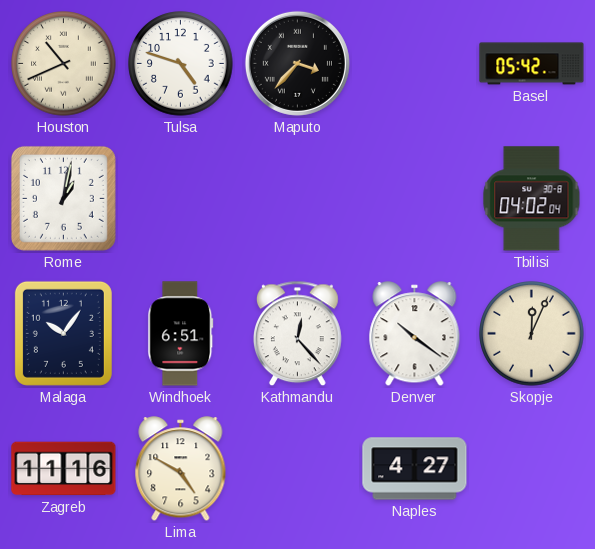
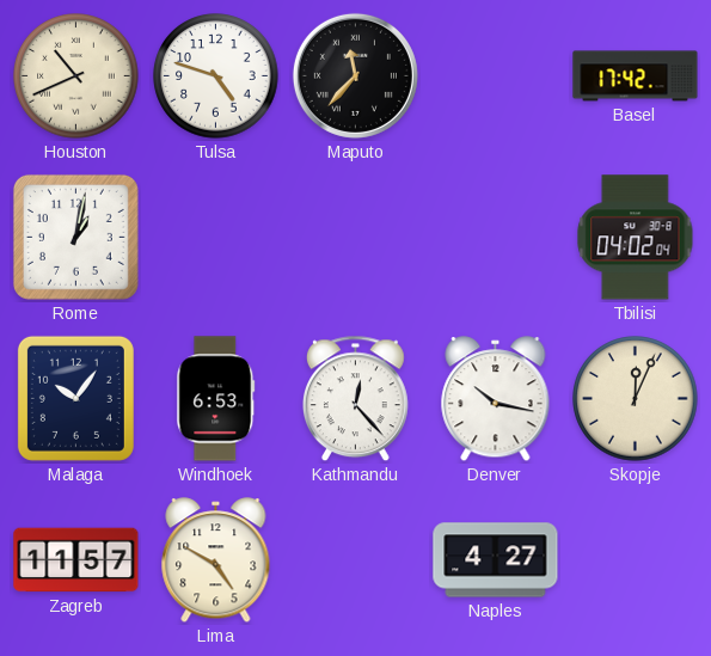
Maputo: 3:37 -> 11:37 (355, 75)
Basel: 05:42 -> 17:42 (636, 76)
Windhoek: 6:51 -> 6:53 (216, 399)
Denver: 10:21 -> 10:17 (496, 399)
Zagreb: 11:16 -> 11:57 (76, 560)
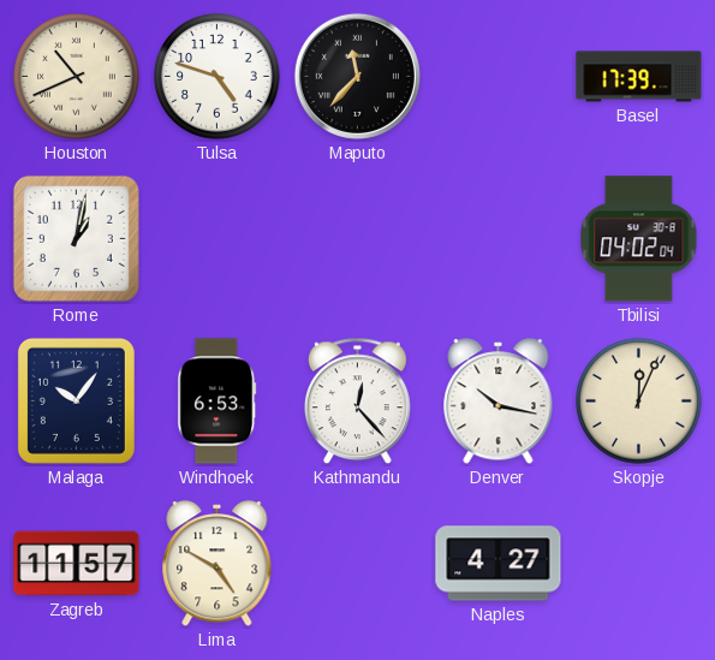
Basel: 17:42 -> 17:39 (639, 77)
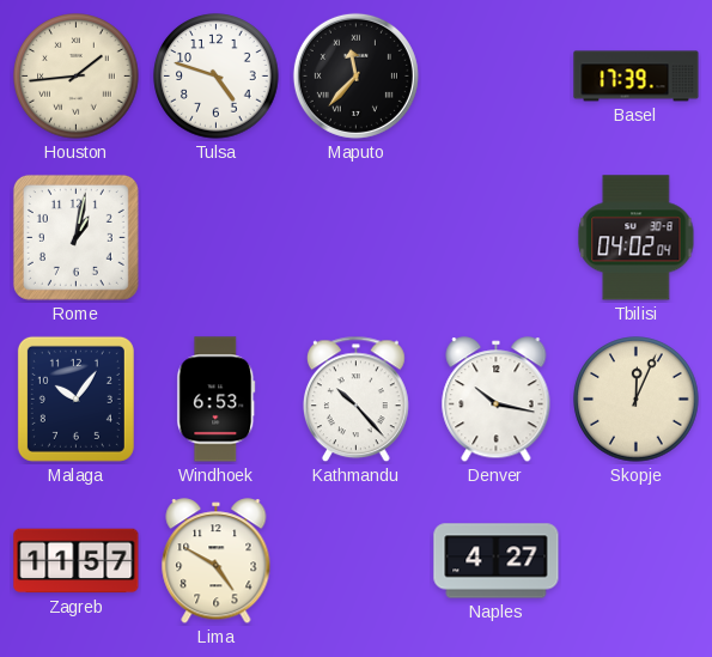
Houston: 10:41 -> 1:44 (77, 77)
Kathmandu: 12:23 -> 10:23 (355, 400)
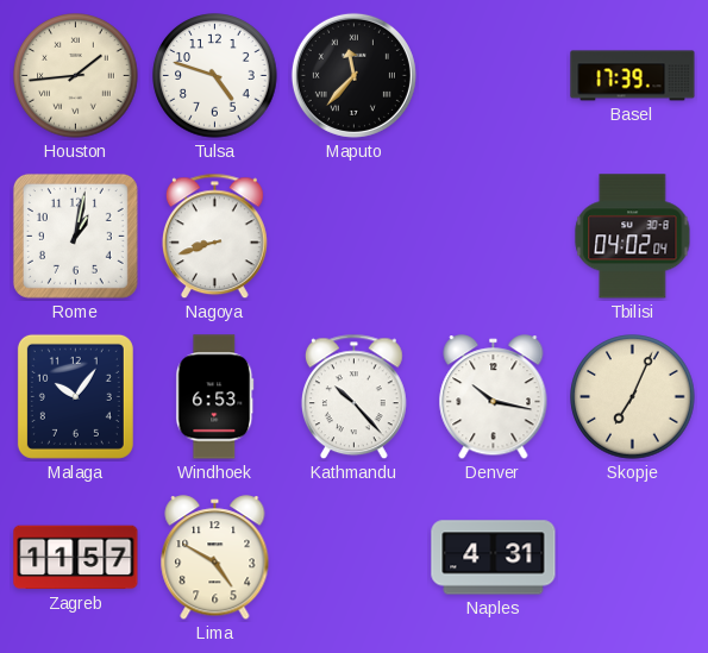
Nagoya: none -> 8:42 (214, 237)
Skopje: 12:04 -> 7:04 (633, 397)
Naples: 4:27 -> 4:31 (494, 558)
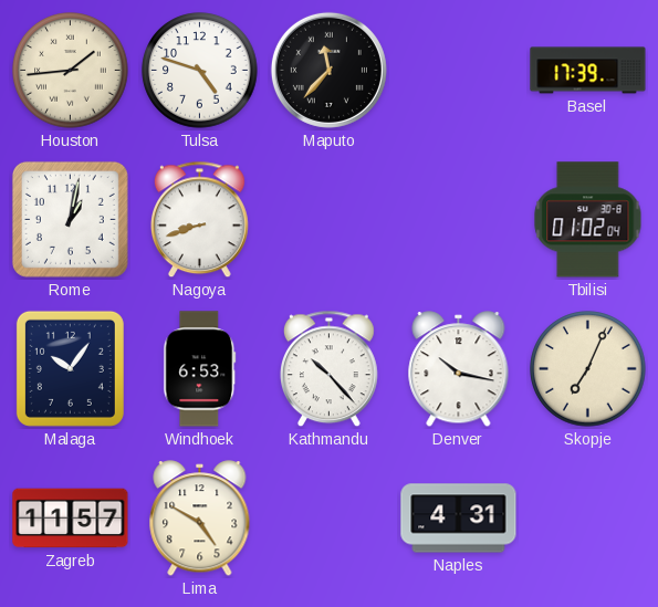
Tbilisi: 04:02 -> 01:02 (588, 220)
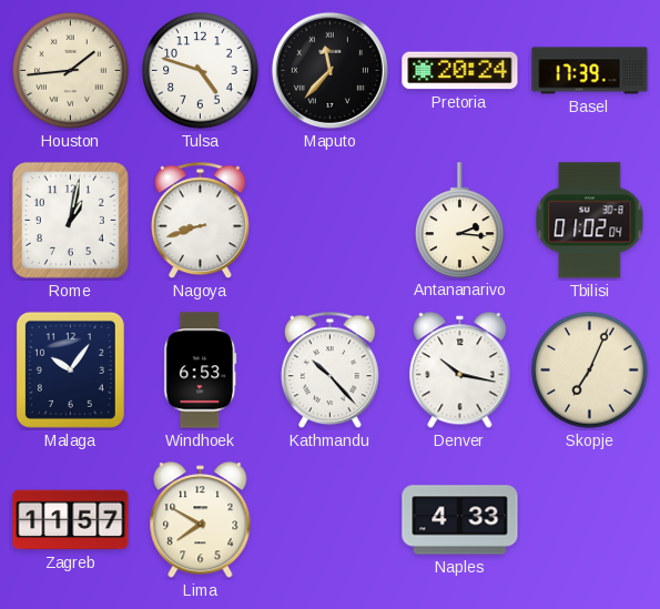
Pretoria: none -> 20:24 (460, 71)
Antananarivo: none -> 2:16 (460, 220)
Lima: 4:50 -> 7:50 (201, 520)
Naples: 4:31 -> 4:33 (460, 520)
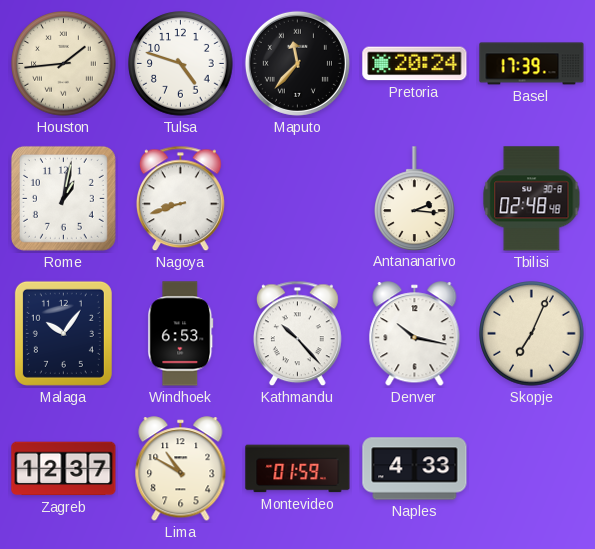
Tbilisi: 01:02 -> 02:48 (532, 199)
Zagreb: 11:57 -> 12:37 (64, 469)
Lima: 7:50 -> 10:50 (181, 469)
Montevideo: none -> 01:59 (298, 469)
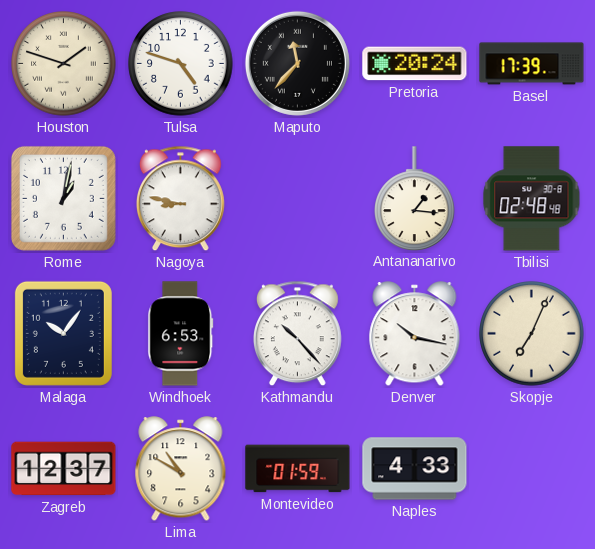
Houston: 1:44 -> 1:48 (64, 64)
Nagoya: 8:42 -> 8:47 (180, 199)
Antananarivo: 2:16 -> 1:16 (415, 198)
